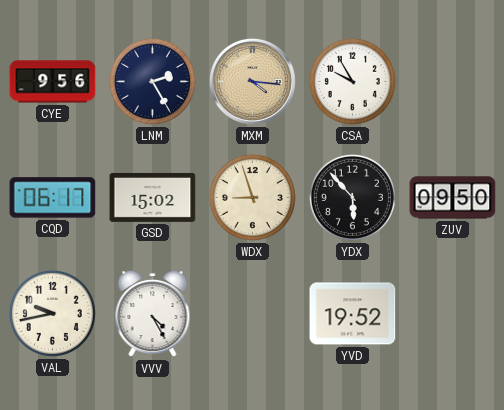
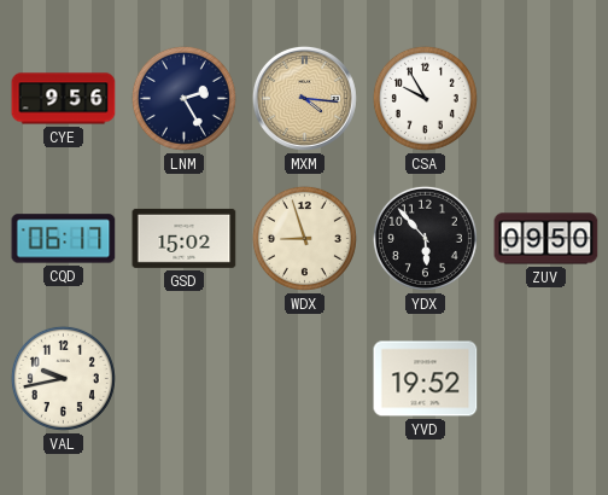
VVV: 4:25 -> none (153, 314)
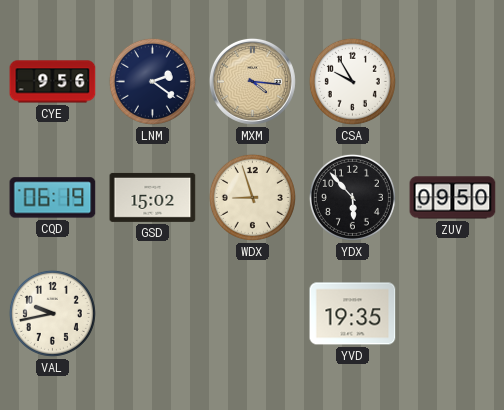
LNM: 2:25 -> 2:21 (152, 81)
CQD: 06:17 -> 06:19 (53, 198)
YVD: 19:52 -> 19:35 (353, 314)
